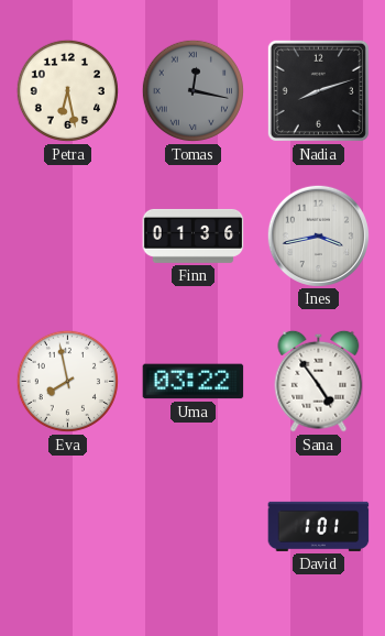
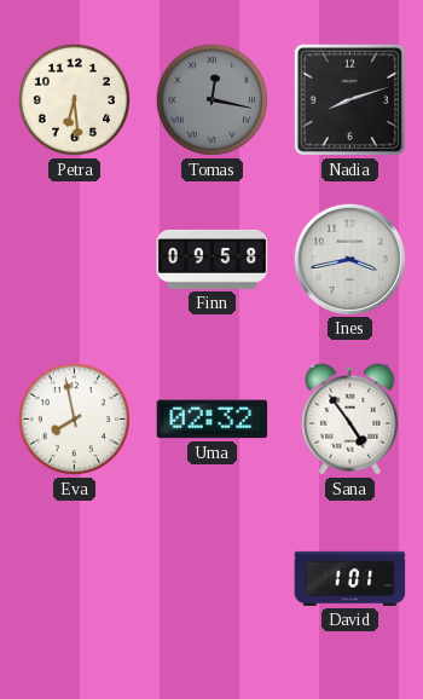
Petra: 6:28 -> 6:29 (74, 99)
Finn: 01:36 -> 09:58 (213, 259)
Uma: 03:22 -> 02:32 (213, 420)
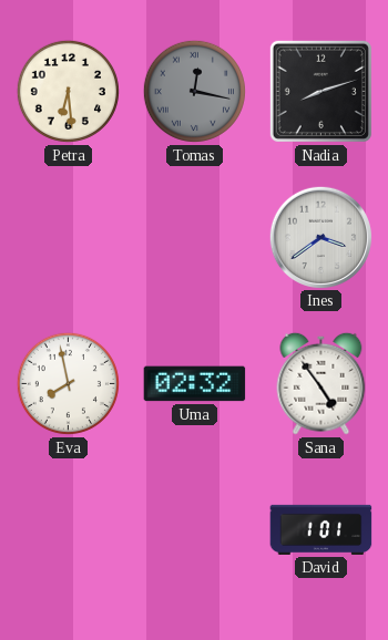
Finn: 09:58 -> none (213, 259)
Ines: 3:43 -> 3:39 (320, 237)
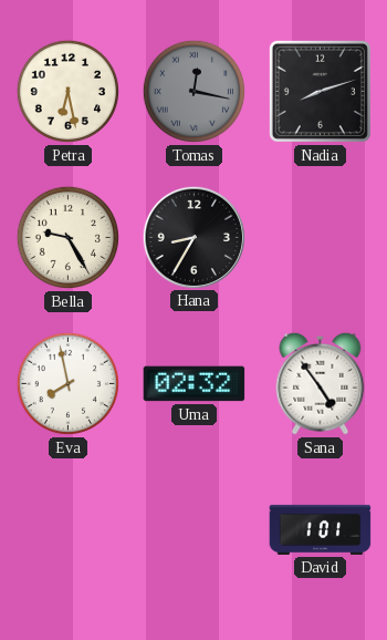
Petra: 6:29 -> 6:28 (67, 91)
Bella: none -> 9:25 (67, 237)
Hana: none -> 8:35 (193, 237)
Ines: 3:39 -> none (320, 237)
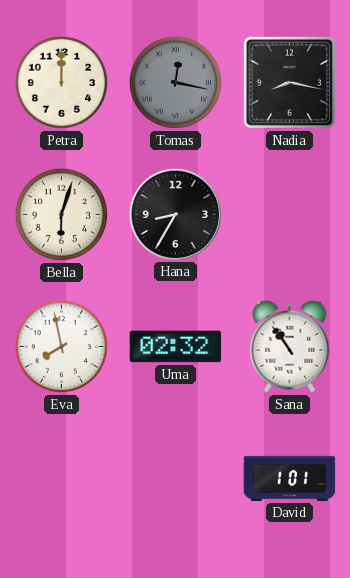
Petra: 6:28 -> 12:00 (61, 82)
Nadia: 8:12 -> 8:17 (289, 82)
Bella: 9:25 -> 6:03 (61, 214)
Sana: 4:54 -> 10:54 (290, 346)
